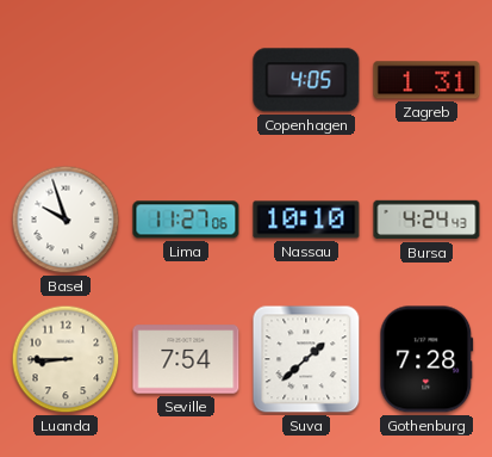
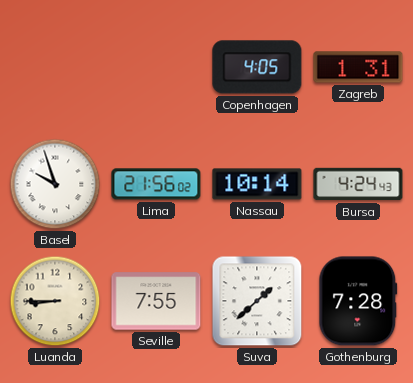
Lima: 11:27 -> 21:56 (156, 184)
Nassau: 10:10 -> 10:14 (257, 184)
Seville: 7:54 -> 7:55 (156, 301)
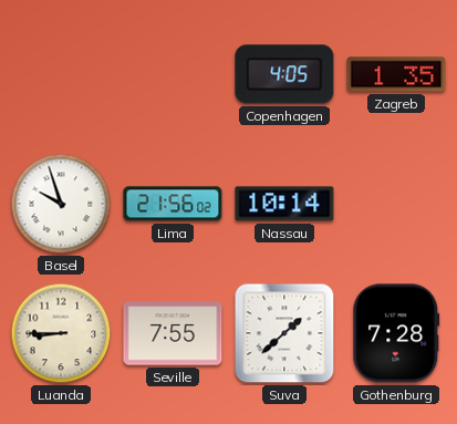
Zagreb: 1:31 -> 1:35 (396, 74)
Bursa: 4:24 -> none (358, 184)
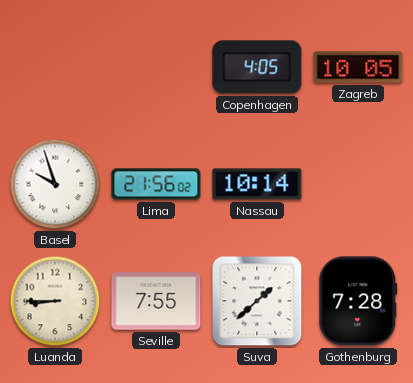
Zagreb: 1:35 -> 10:05 (358, 67)
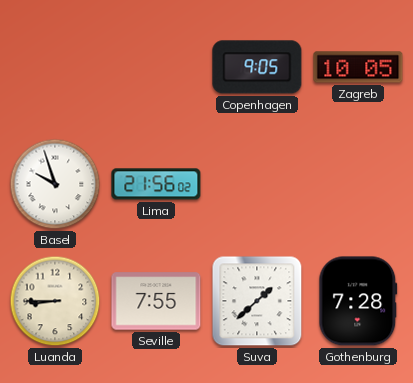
Copenhagen: 4:05 -> 9:05 (257, 67)
Nassau: 10:14 -> none (257, 184)
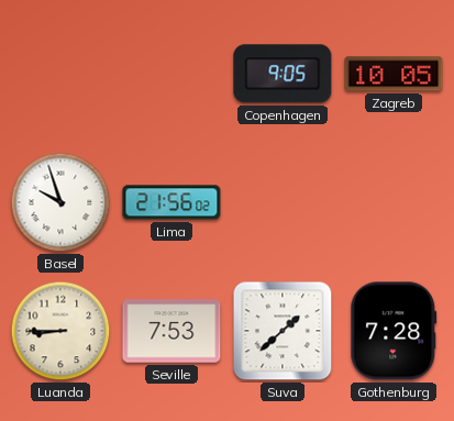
Seville: 7:55 -> 7:53 (171, 331)
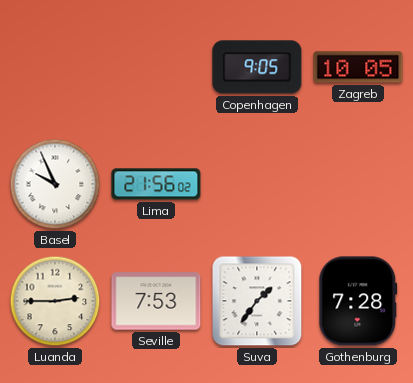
Basel: 9:57 -> 9:56 (55, 184)
Luanda: 8:45 -> 2:45 (55, 301)
Suva: 1:38 -> 1:36 (257, 301)
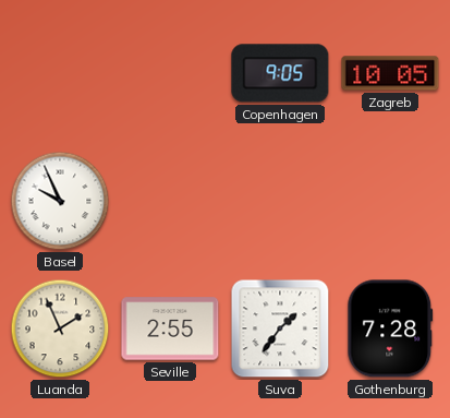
Lima: 21:56 -> none (156, 184)
Luanda: 2:45 -> 1:56 (60, 329)
Seville: 7:53 -> 2:55 (170, 329)
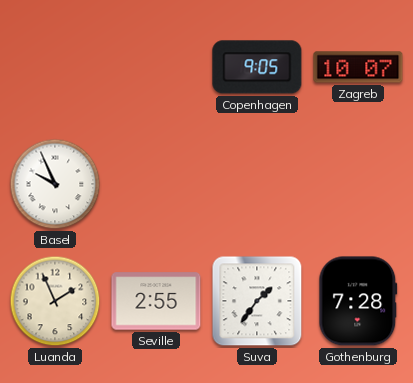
Zagreb: 10:05 -> 10:07 (358, 67)
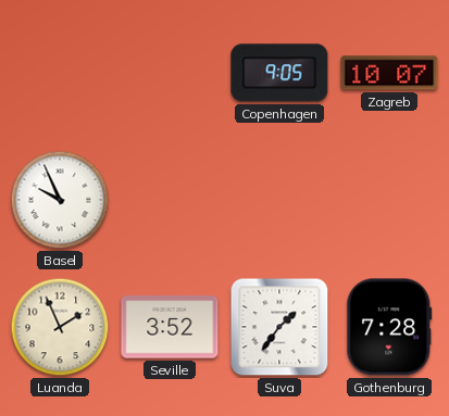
Seville: 2:55 -> 3:52 (170, 327)
